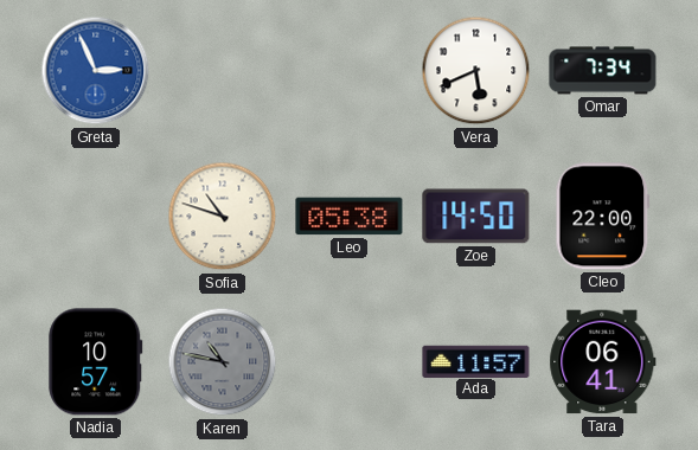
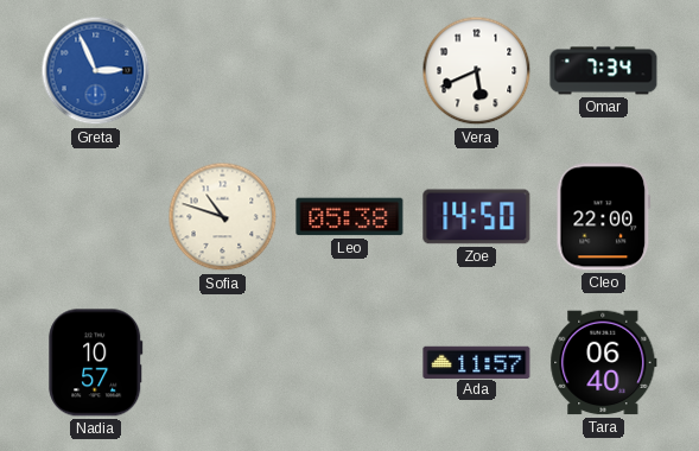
Karen: 10:47 -> none (223, 362)
Tara: 06:41 -> 06:40 (604, 363)
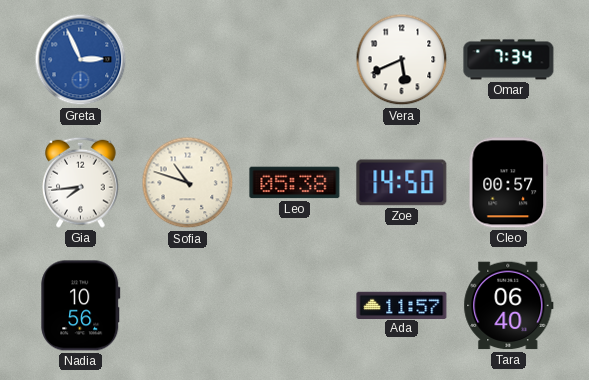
Gia: none -> 7:44 (81, 182)
Cleo: 22:00 -> 00:57 (509, 183)
Nadia: 10:57 -> 10:56 (81, 306)
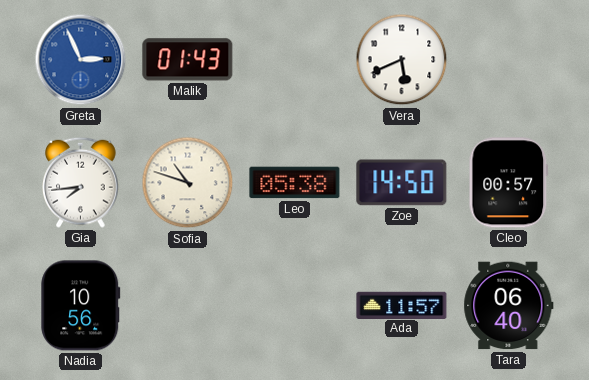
Malik: none -> 01:43 (188, 60)
Omar: 7:34 -> none (509, 60)
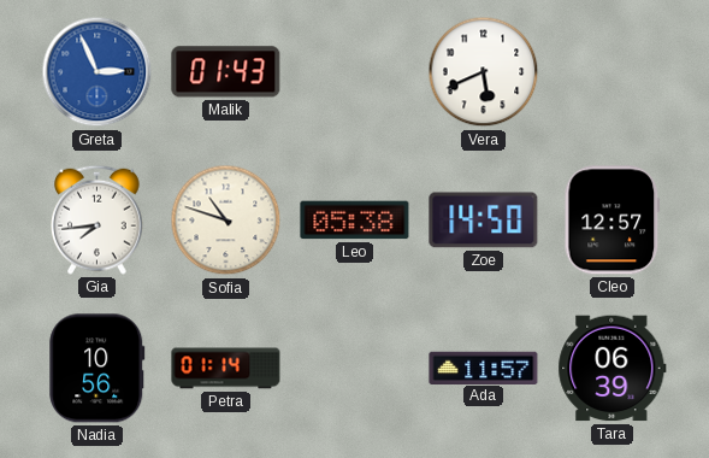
Cleo: 00:57 -> 12:57 (613, 221)
Petra: none -> 01:14 (226, 369)
Tara: 06:40 -> 06:39 (613, 369)
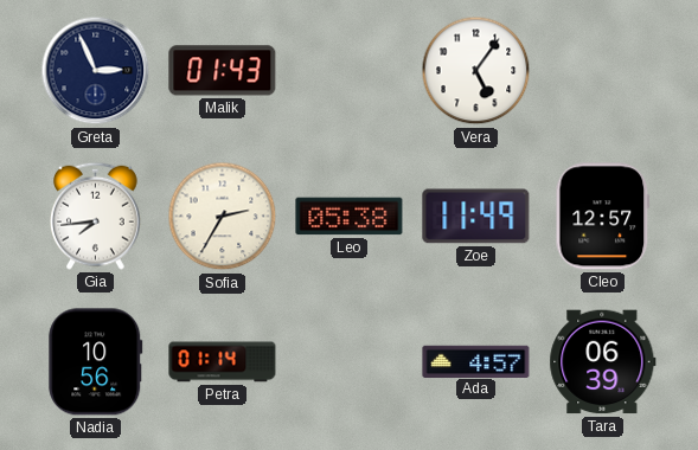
Greta dial: blue -> navy (96, 71)
Vera: 5:41 -> 5:06 (476, 71)
Sofia: 10:48 -> 2:35 (223, 217)
Zoe: 14:50 -> 11:49 (476, 217)
Ada: 11:57 -> 4:57 (476, 361)
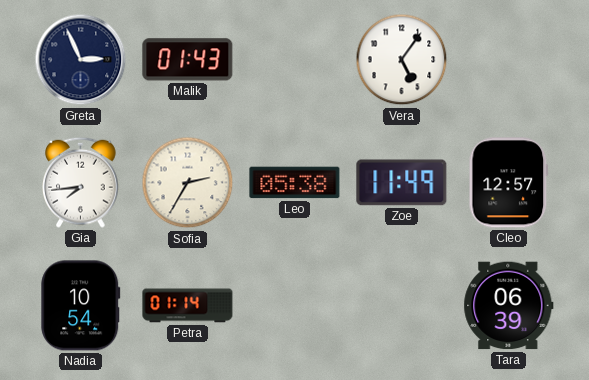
Nadia: 10:56 -> 10:54 (81, 306)
Ada: 4:57 -> none (476, 361)
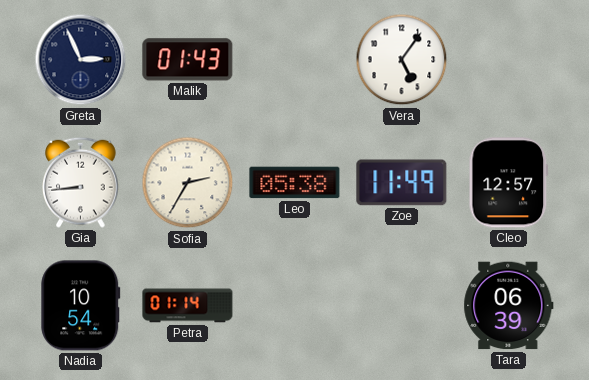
Gia: 7:44 -> 8:44 (81, 182)
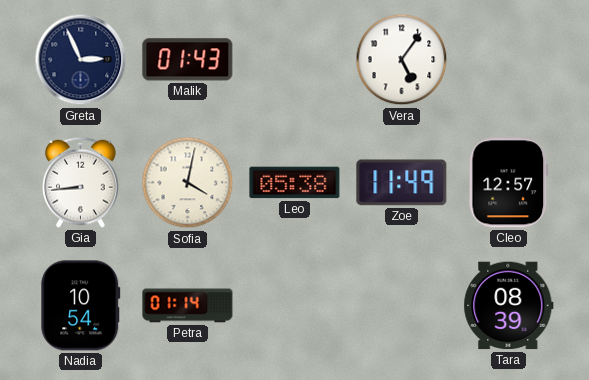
Sofia: 2:35 -> 4:02 (188, 183)
Tara: 06:39 -> 08:39 (509, 306)
